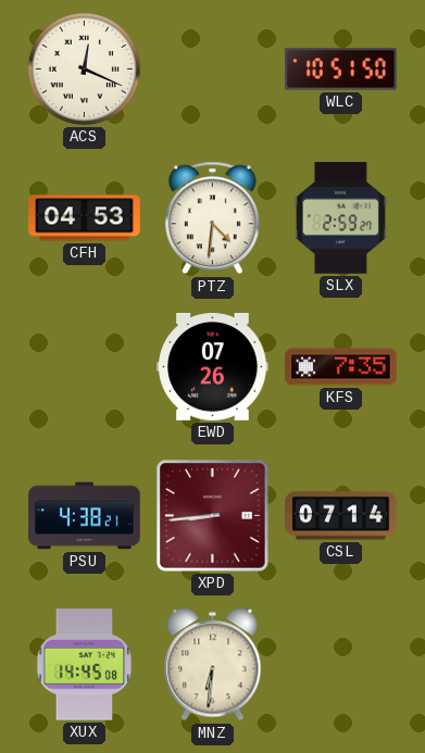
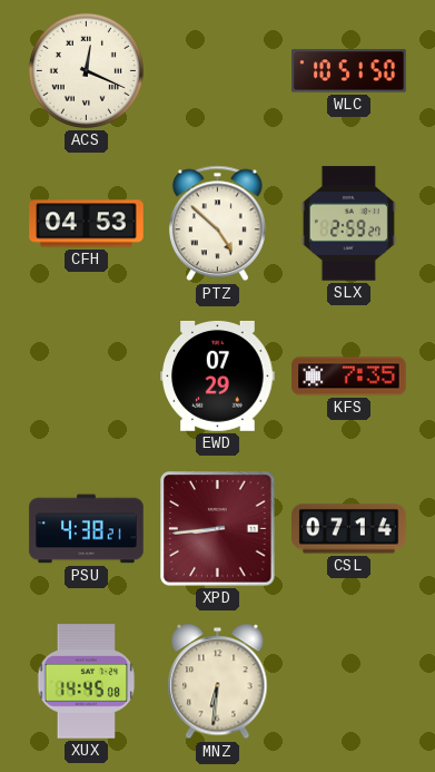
PTZ: 4:31 -> 4:52 (217, 224)
EWD: 07:26 -> 07:29 (218, 375)
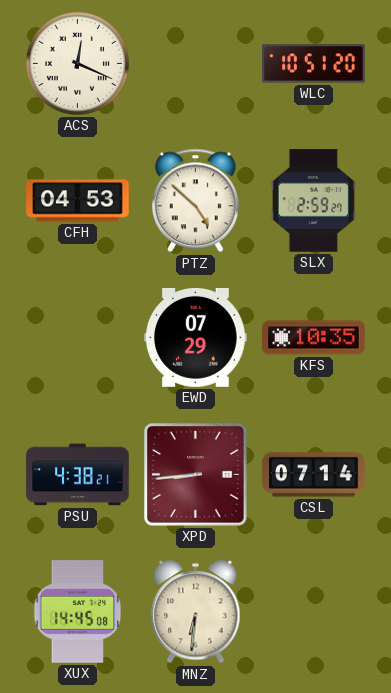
WLC: 10:51:50 -> 10:51:20 (314, 64)
KFS: 7:35 -> 10:35 (314, 338)
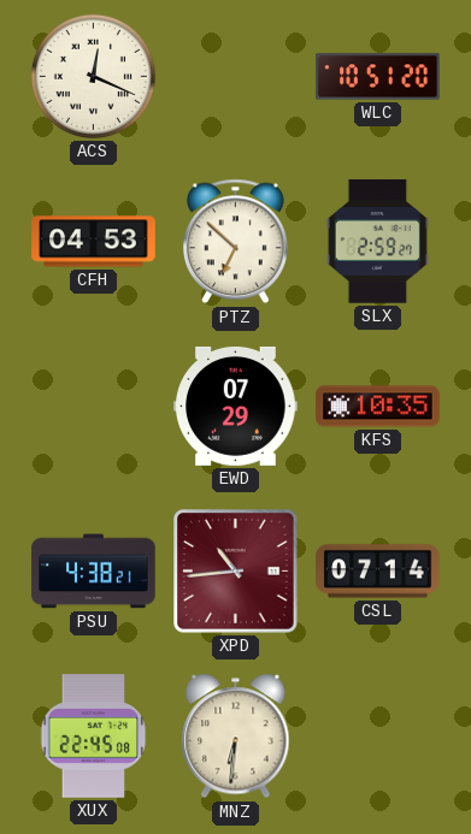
PTZ: 4:52 -> 6:52 (235, 242)
XPD: 8:44 -> 10:44 (236, 572)
XUX: 14:45 -> 22:45 (94, 737)
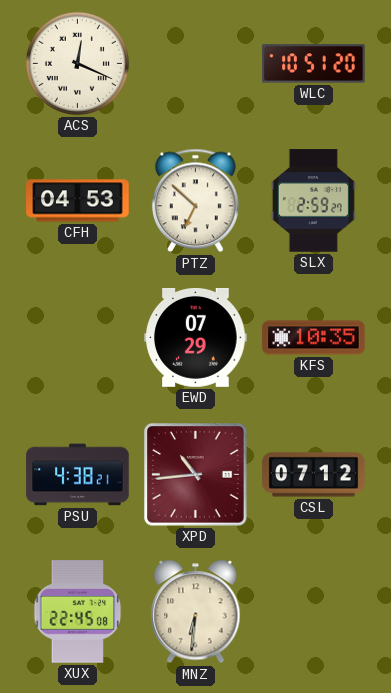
CSL: 07:14 -> 07:12 (314, 475)
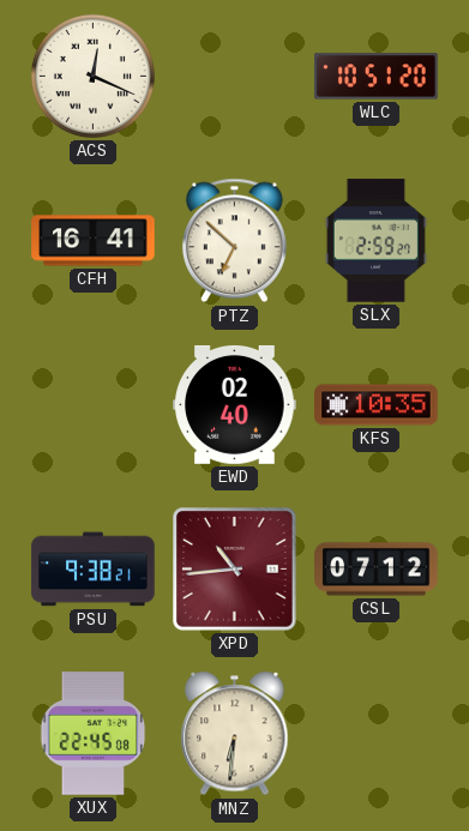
CFH: 04:53 -> 16:41 (94, 241)
EWD: 07:29 -> 02:40 (235, 404)
PSU: 4:38 -> 9:38 (94, 570)
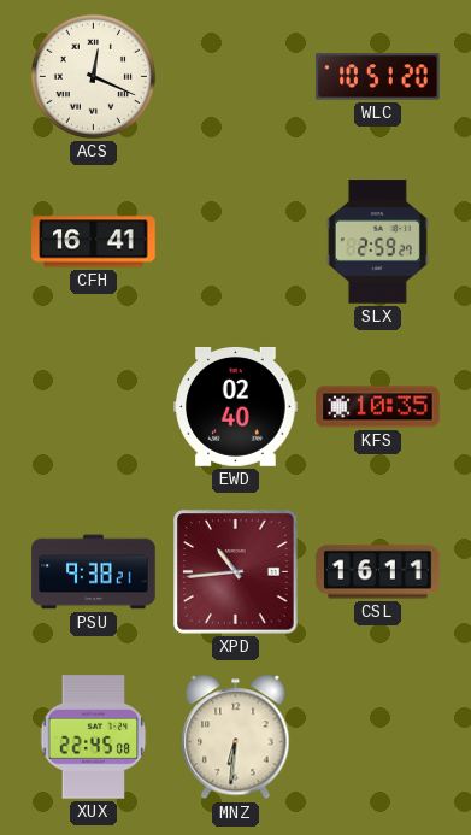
PTZ: 6:52 -> none (234, 241)
CSL: 07:12 -> 16:11 (378, 572)
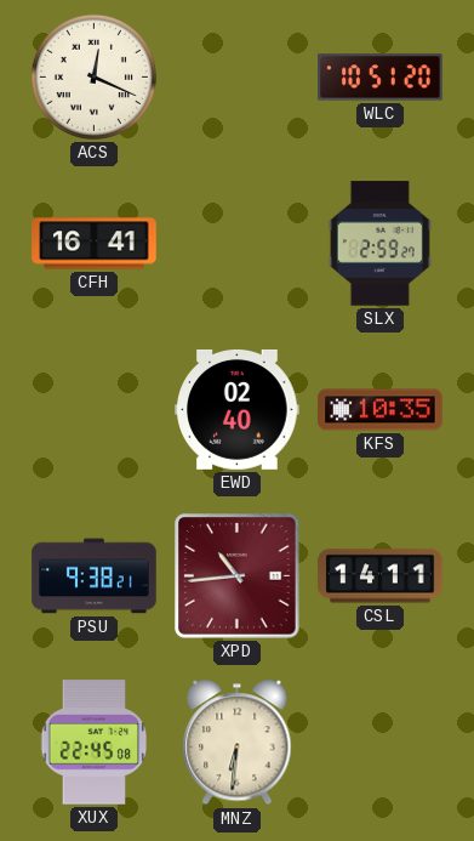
CSL: 16:11 -> 14:11 (381, 576)
